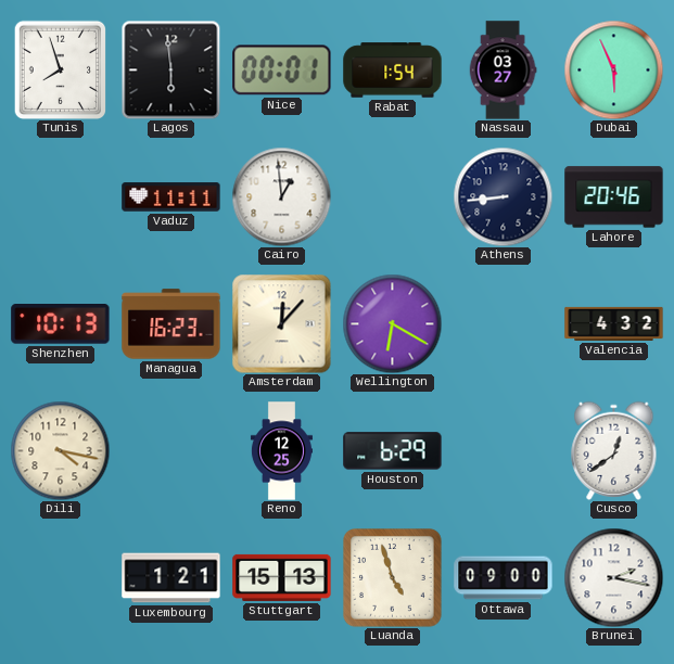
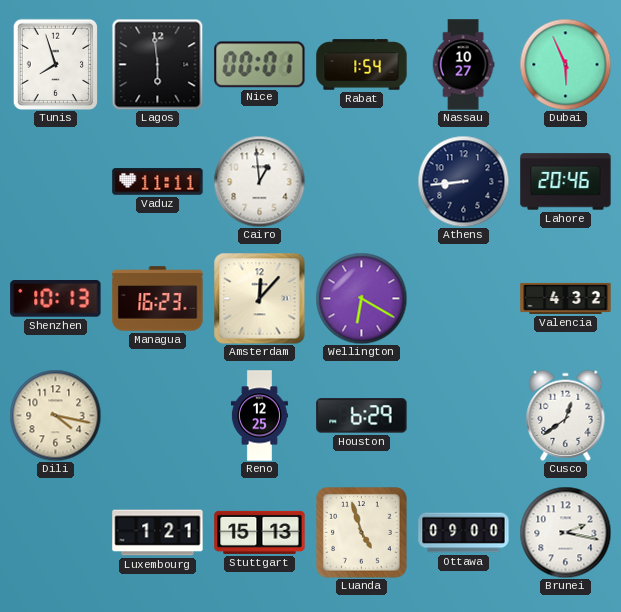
Nassau: 03:27 -> 10:27 (463, 65)
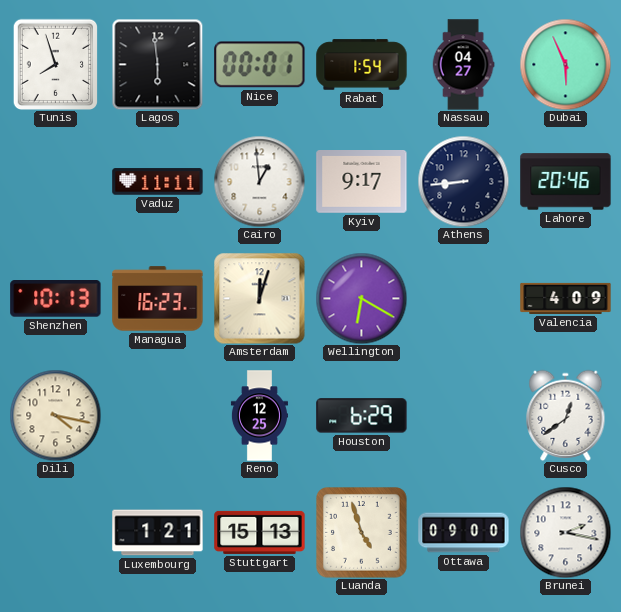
Nassau: 10:27 -> 04:27 (463, 65)
Kyiv: none -> 9:17 (362, 182)
Amsterdam: 12:07 -> 12:03 (259, 298)
Valencia: 4:32 -> 4:09 (566, 298)
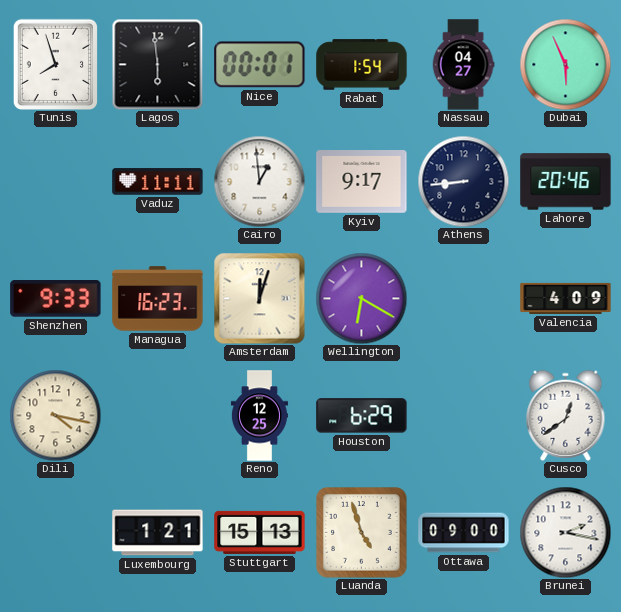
Shenzhen: 10:13 -> 9:33 (56, 299)
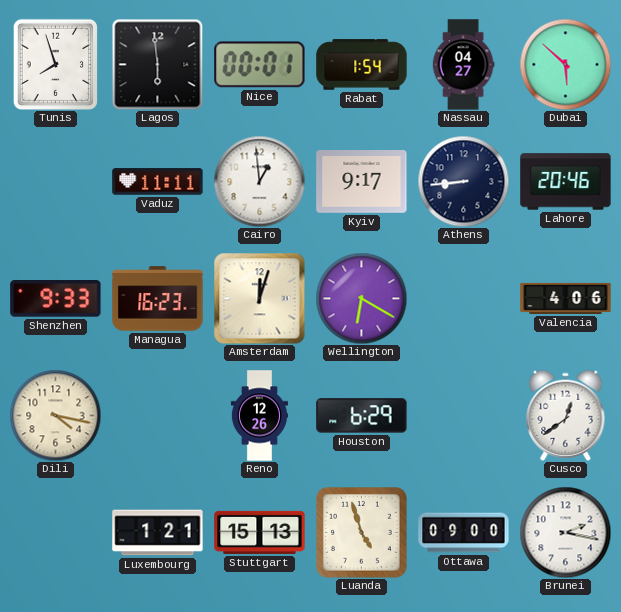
Dubai: 5:56 -> 5:52 (565, 64)
Valencia: 4:09 -> 4:06 (566, 298)
Reno: 12:25 -> 12:26 (259, 416)
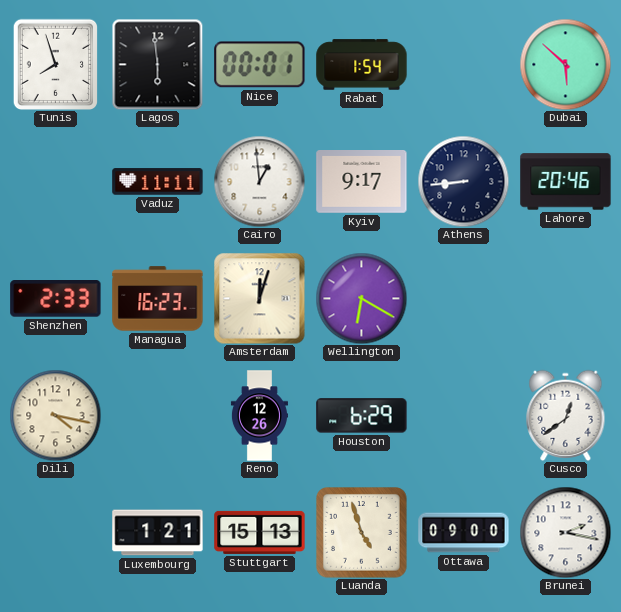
Nassau: 04:27 -> none (463, 65)
Shenzhen: 9:33 -> 2:33 (56, 299)
Valencia: 4:06 -> none (566, 298)
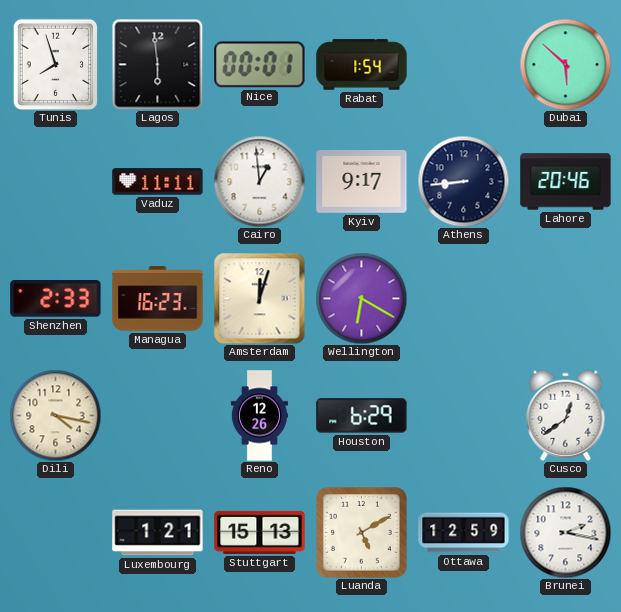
Luanda: 4:57 -> 5:10 (362, 533)
Ottawa: 09:00 -> 12:59 (464, 533)
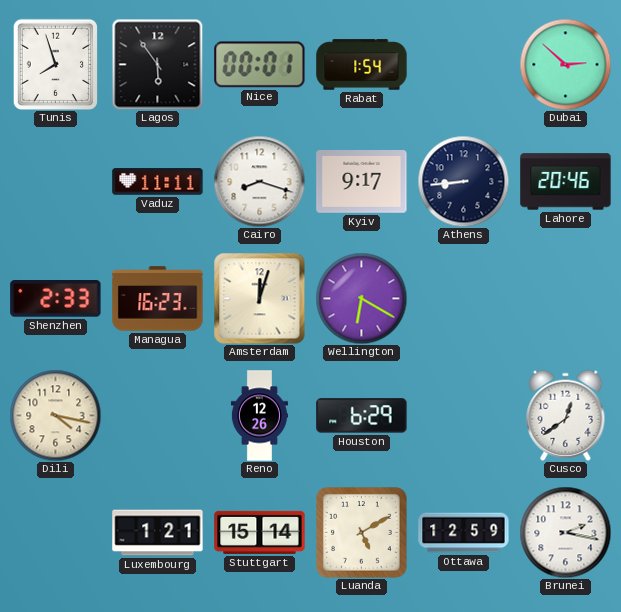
Lagos: 5:59 -> 5:54 (157, 64)
Dubai: 5:52 -> 2:52 (565, 64)
Cairo: 12:59 -> 8:18 (259, 181)
Stuttgart: 15:13 -> 15:14 (260, 532)
